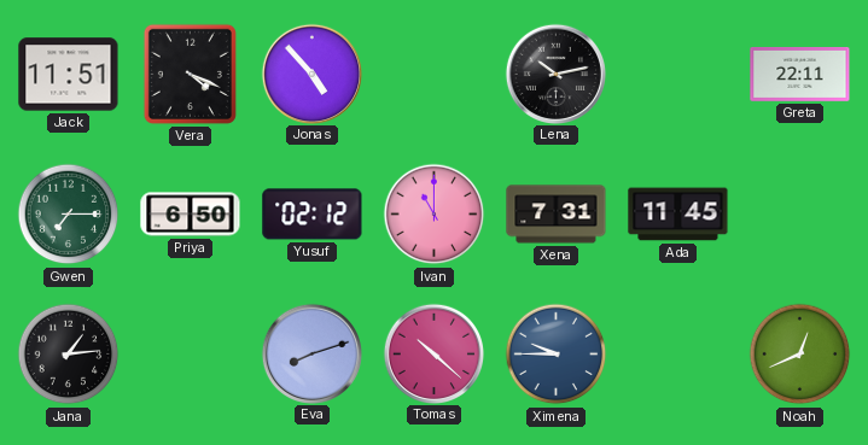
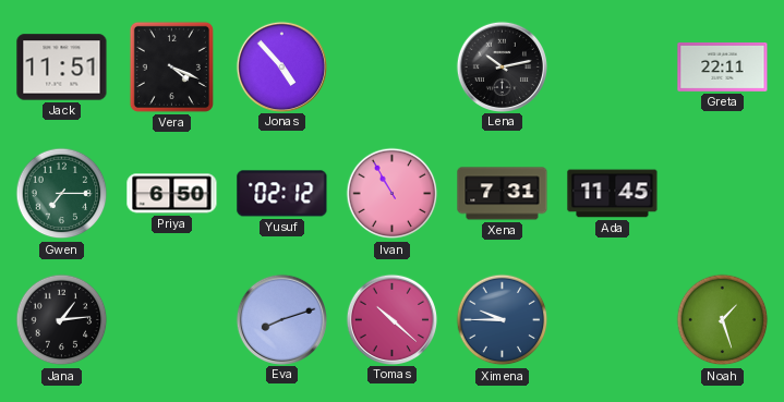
Ivan: 11:00 -> 10:55 (393, 194)
Noah: 12:41 -> 1:27 (723, 320)
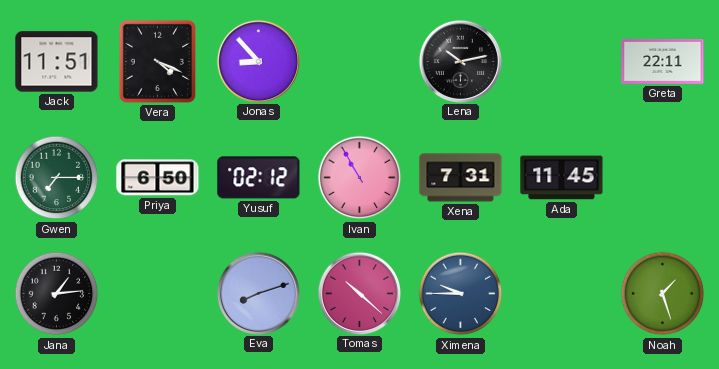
Jonas: 4:53 -> 8:53 (258, 61)
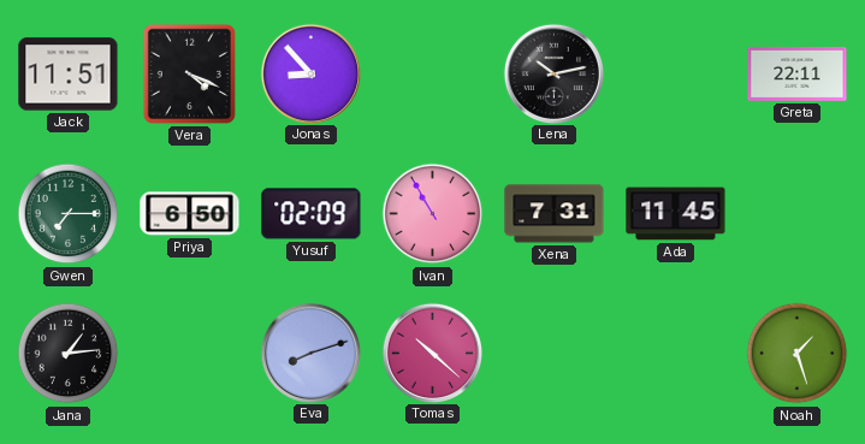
Yusuf: 02:12 -> 02:09 (312, 214)
Ximena: 9:45 -> none (461, 294)
